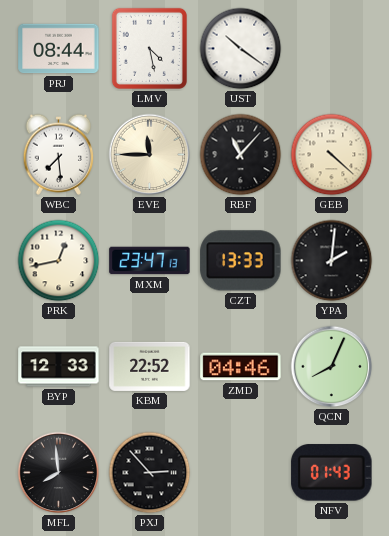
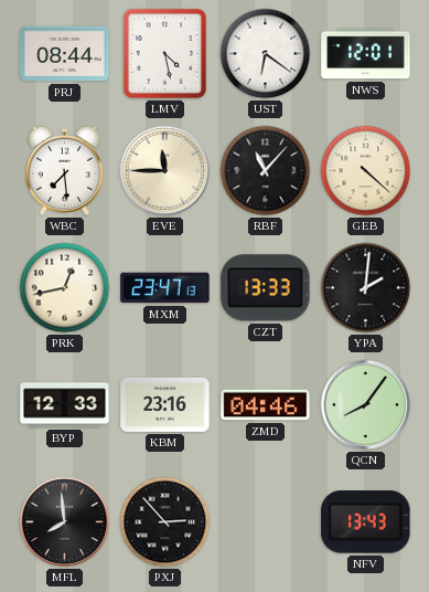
UST: 10:21 -> 6:21 (266, 54)
NWS: none -> 12:01 (366, 54)
KBM: 22:52 -> 23:16 (165, 404)
QCN: 8:04 -> 8:06 (366, 405)
NFV: 01:43 -> 13:43 (366, 522)
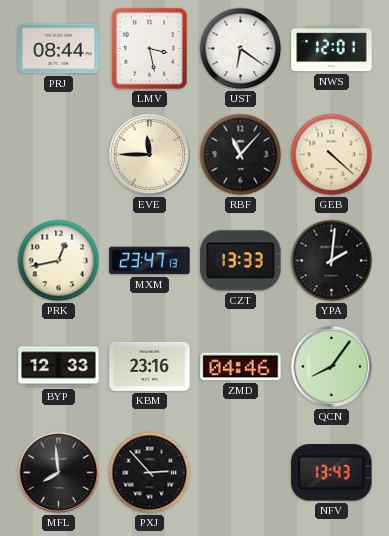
LMV: 4:28 -> 3:28 (149, 48)
WBC: 7:29 -> none (65, 170)
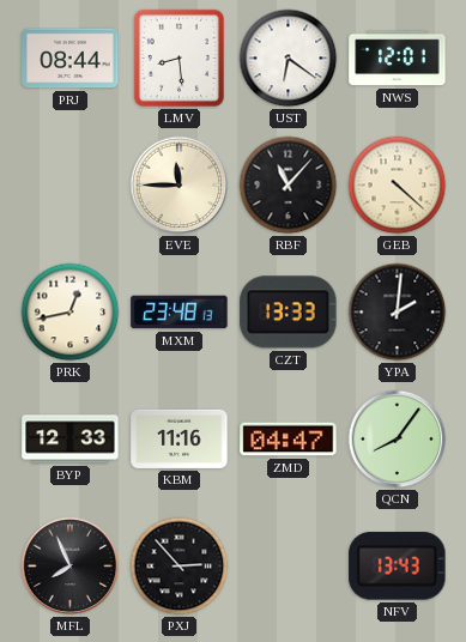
LMV: 3:28 -> 8:29 (178, 57)
MXM: 23:47 -> 23:48 (180, 313)
KBM: 23:16 -> 11:16 (180, 438)
ZMD: 04:46 -> 04:47 (289, 440)
MFL: 7:59 -> 7:56 (71, 567)
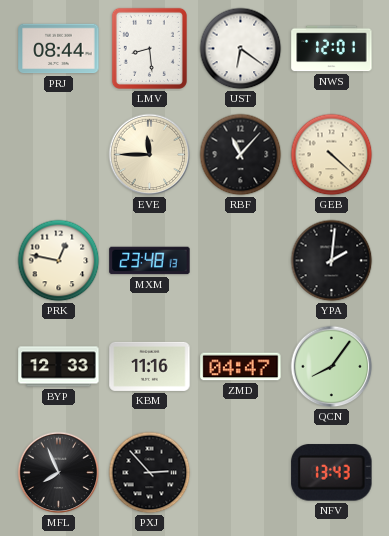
PRK: 12:43 -> 12:47 (59, 261)
CZT: 13:33 -> none (289, 313)
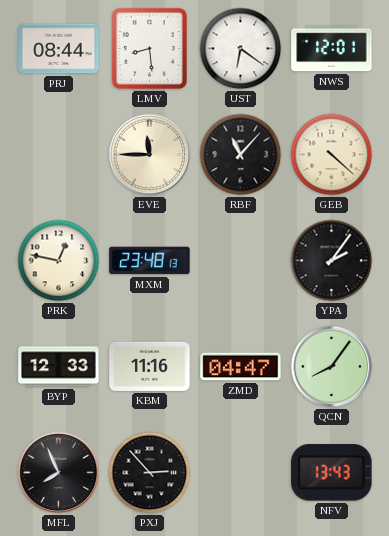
YPA: 2:01 -> 2:06 (332, 261)
